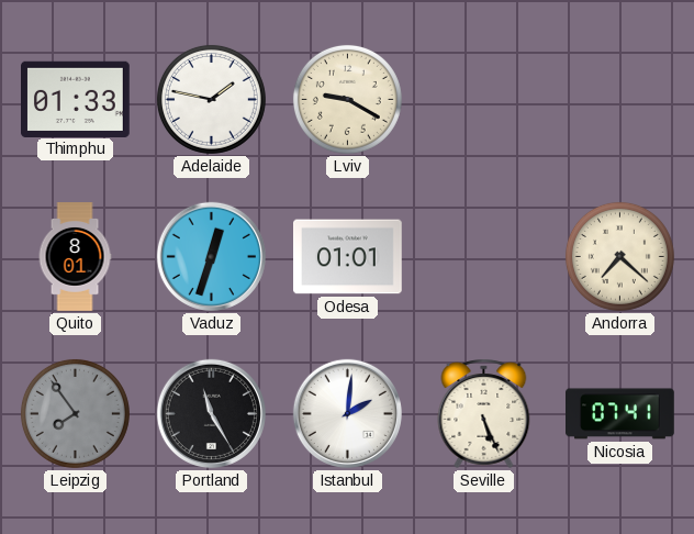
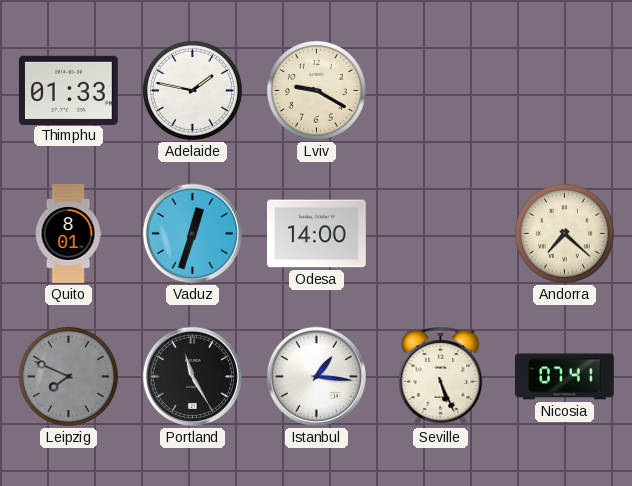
Odesa: 01:01 -> 14:00 (317, 234)
Leipzig: 7:54 -> 7:49 (68, 376)
Istanbul: 2:01 -> 1:16 (316, 376)
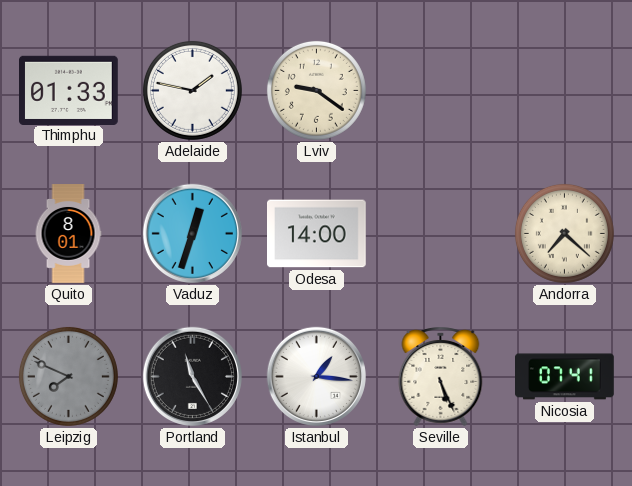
Lviv: 9:20 -> 9:21 (316, 90)
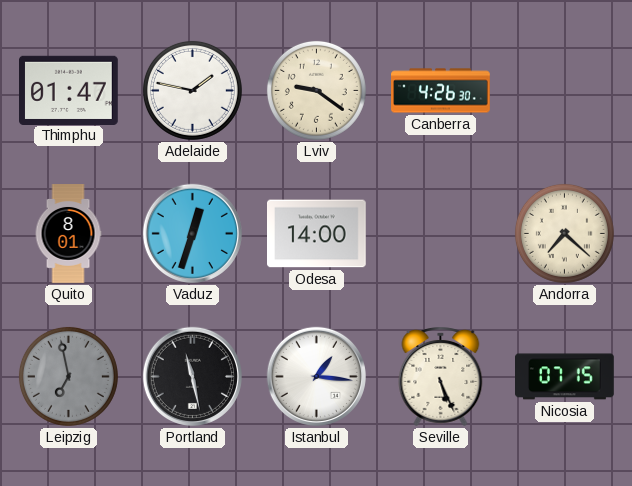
Thimphu: 01:33 -> 01:47 (69, 90)
Canberra: none -> 4:26 (441, 91)
Leipzig: 7:49 -> 6:58 (68, 376)
Portland: 11:25 -> 11:28 (192, 376)
Nicosia: 07:41 -> 07:15 (565, 377)
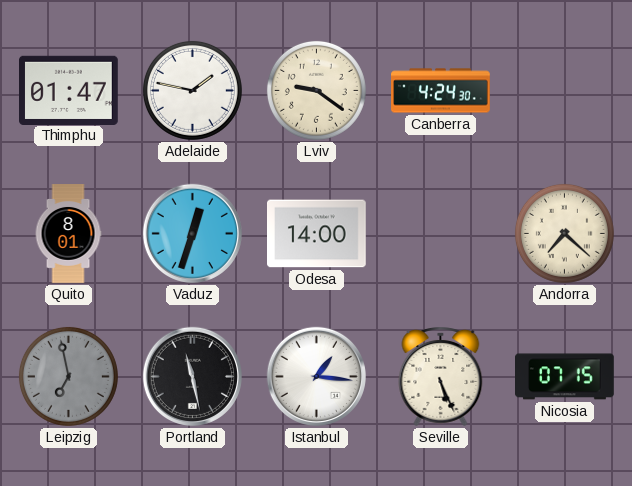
Canberra: 4:26 -> 4:24 (441, 91)
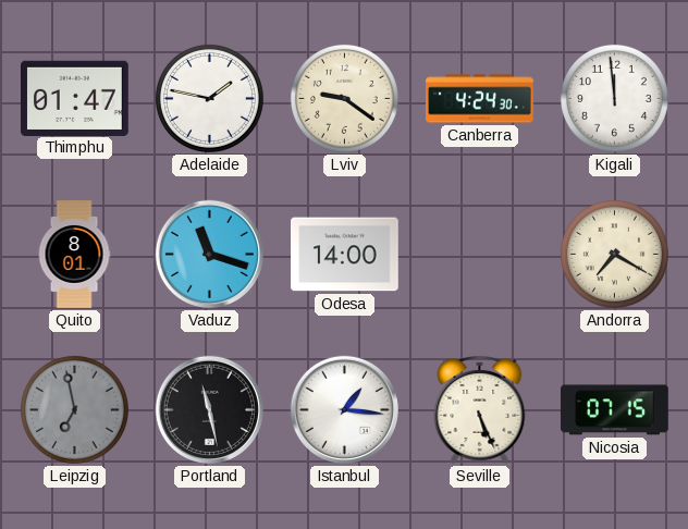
Kigali: none -> 11:59 (614, 98)
Vaduz: 12:33 -> 11:18 (209, 254)
Andorra: 7:22 -> 7:20 (614, 254)
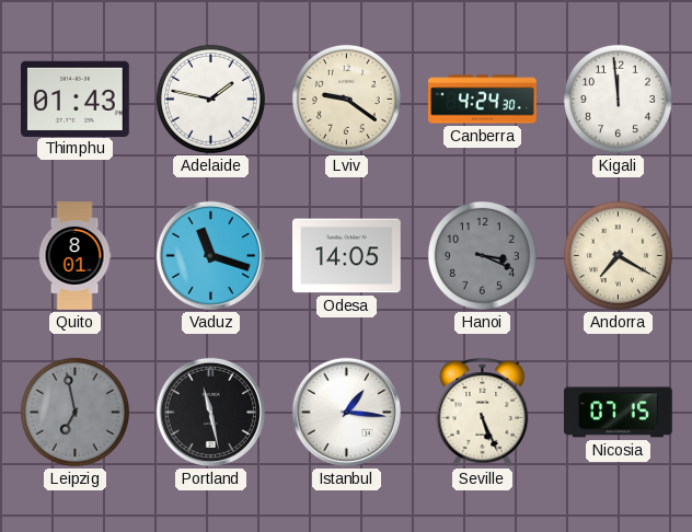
Thimphu: 01:47 -> 01:43 (76, 99)
Odesa: 14:00 -> 14:05 (347, 256)
Hanoi: none -> 3:19 (482, 255)
